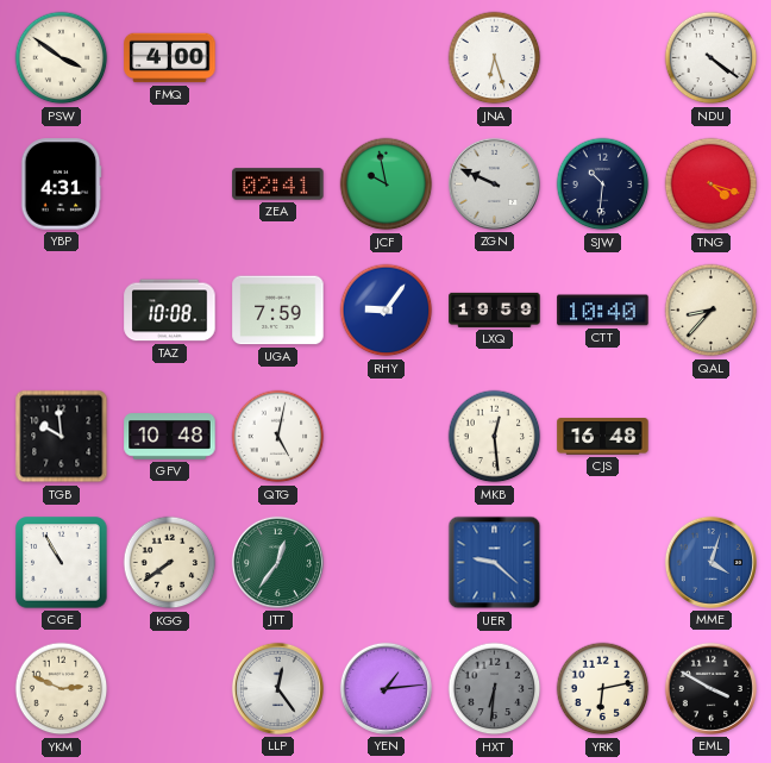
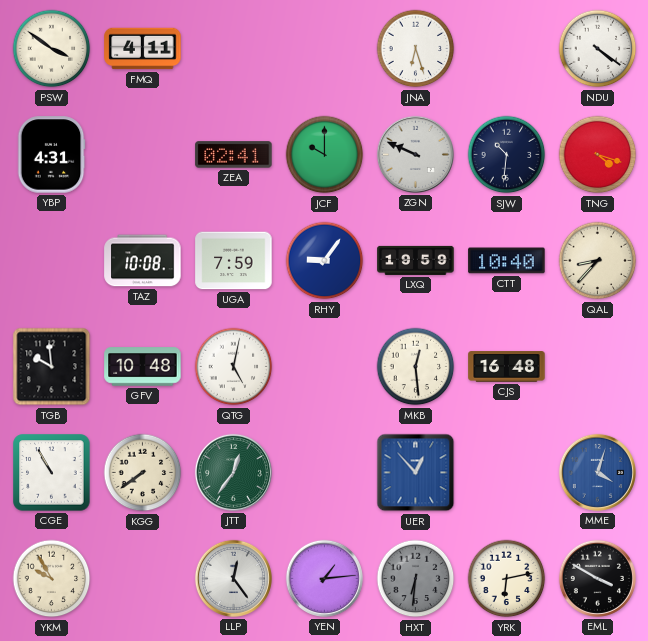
FMQ: 4:00 -> 4:11 (143, 49)
JCF: 9:58 -> 10:00 (325, 155)
UER: 9:22 -> 12:53 (416, 473)
YKM: 2:49 -> 9:55 (52, 579)
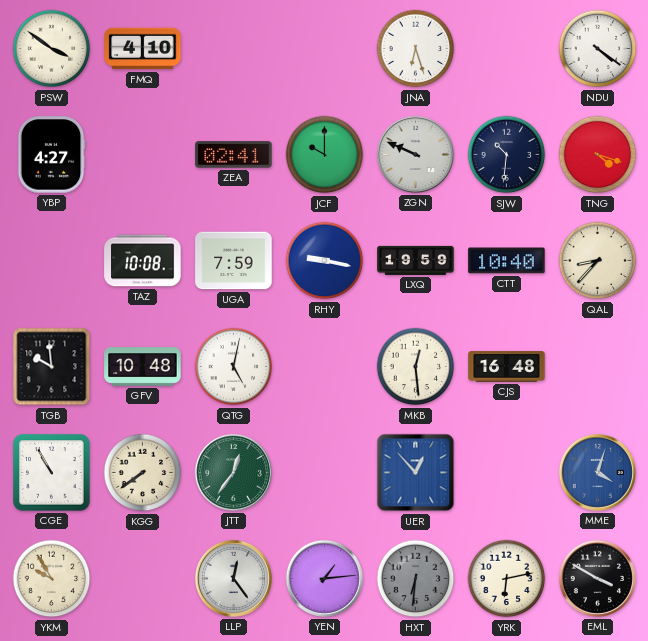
FMQ: 4:11 -> 4:10 (143, 49)
YBP: 4:31 -> 4:27 (51, 155)
RHY: 9:06 -> 9:17 (325, 261)
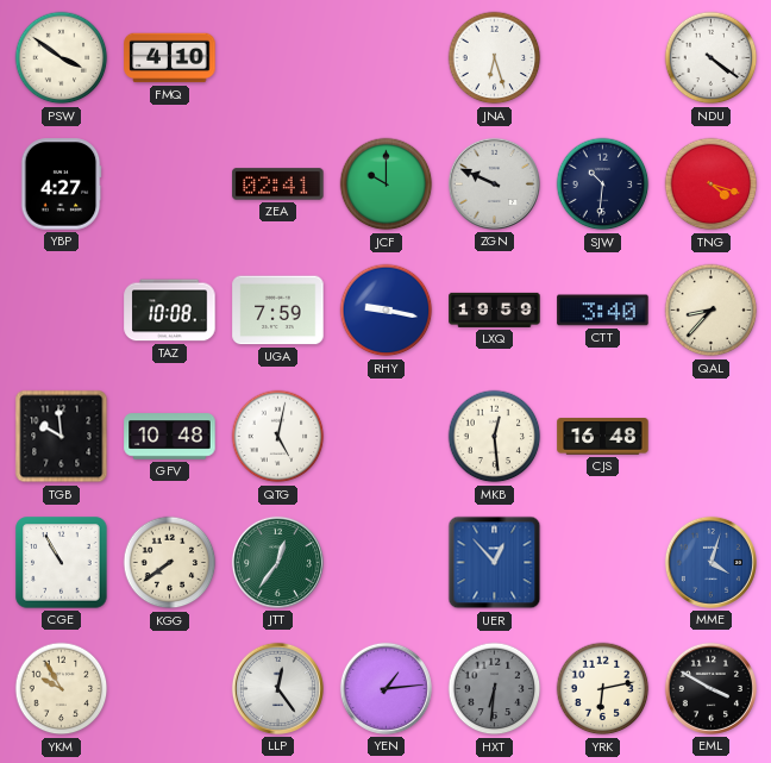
CTT: 10:40 -> 3:40 (603, 311)
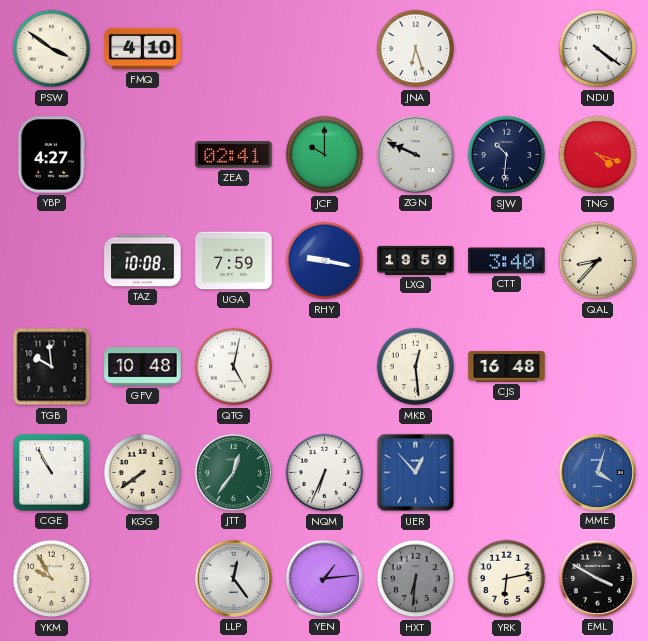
NQM: none -> 6:34 (325, 473)
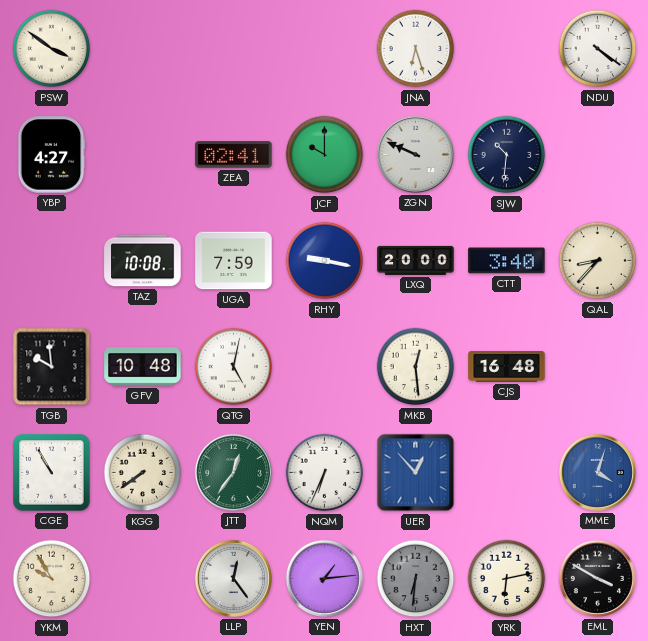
FMQ: 4:10 -> none (143, 49)
TNG: 4:18 -> none (598, 155)
LXQ: 19:59 -> 20:00 (416, 260)
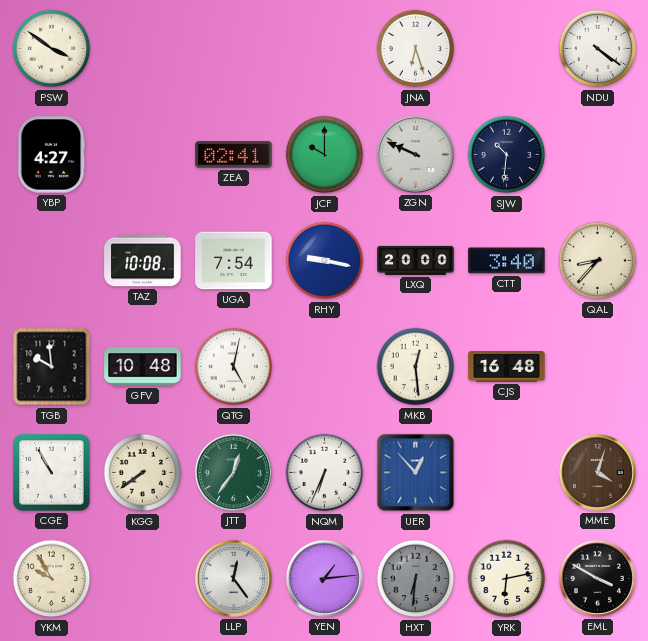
UGA: 7:59 -> 7:54 (234, 261)
MME dial: blue -> brown (597, 472)
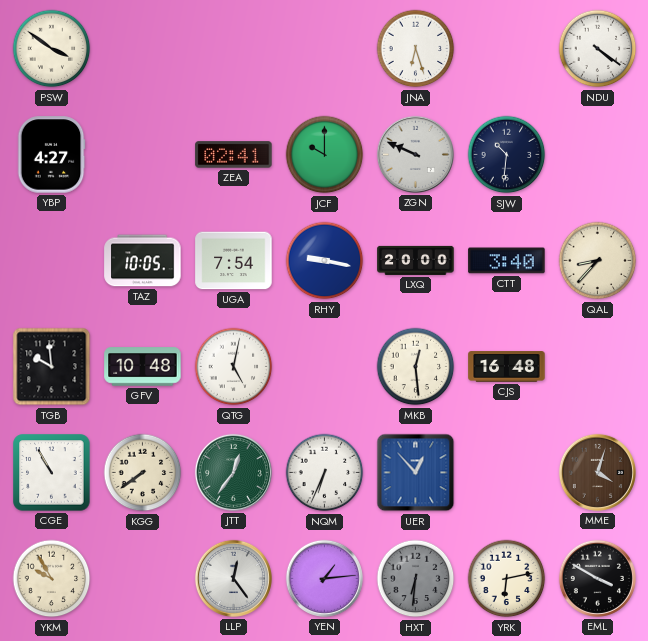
TAZ: 10:08 -> 10:05 (143, 261)
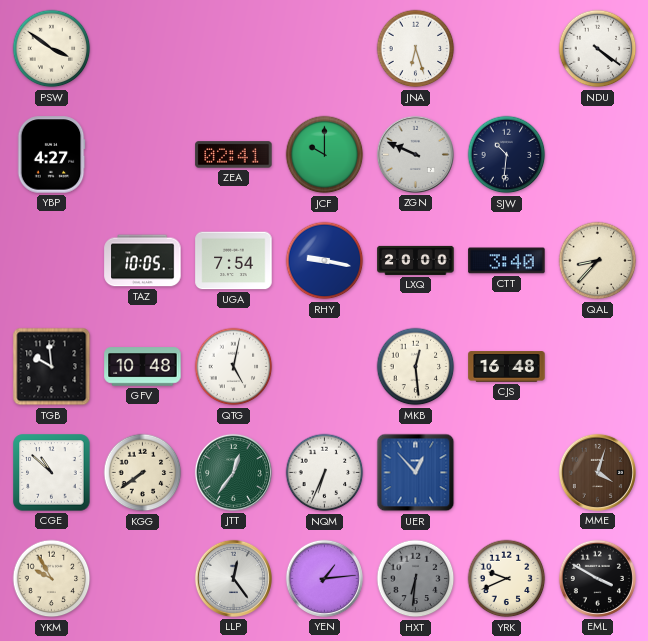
CGE: 10:55 -> 10:52 (52, 473)
YRK: 6:13 -> 9:41 (507, 579)
